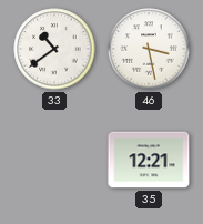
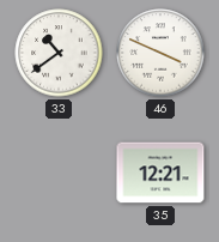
46: 3:28 -> 3:49 (160, 53)
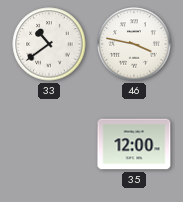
46: 3:49 -> 3:47 (134, 44)
35: 12:21 -> 12:00 (134, 144)
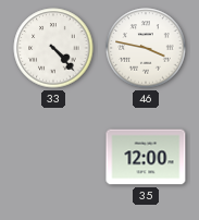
33: 10:39 -> 4:23 (53, 48)
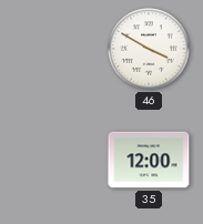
33: 4:23 -> none (53, 48)
46: 3:47 -> 3:50 (149, 49)
